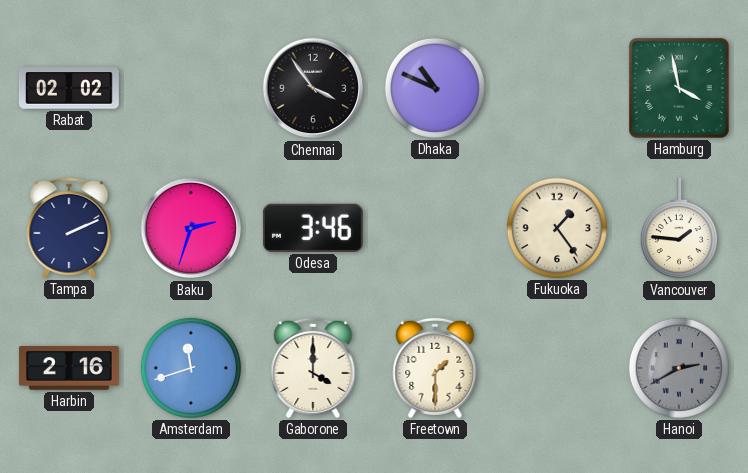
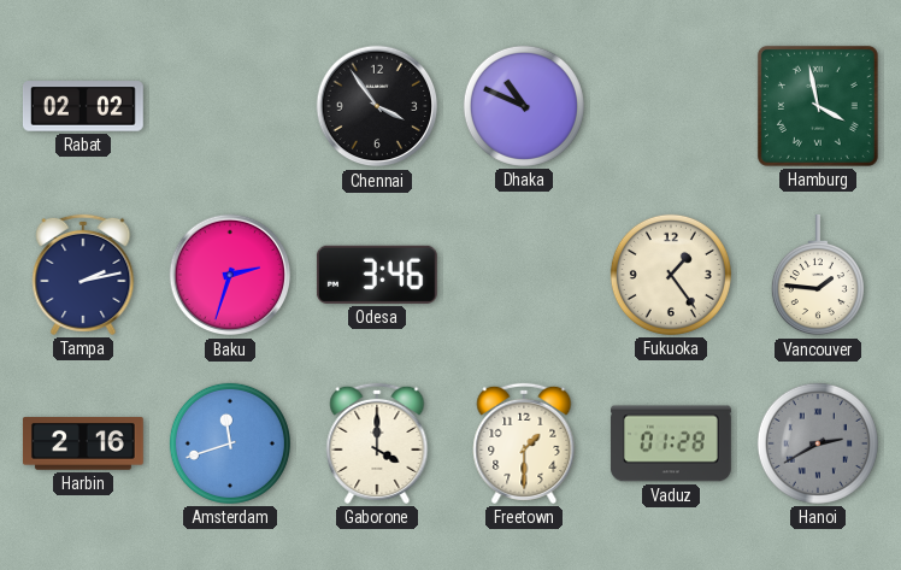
Tampa: 2:11 -> 2:13 (83, 275)
Vaduz: none -> 01:28 (671, 443)
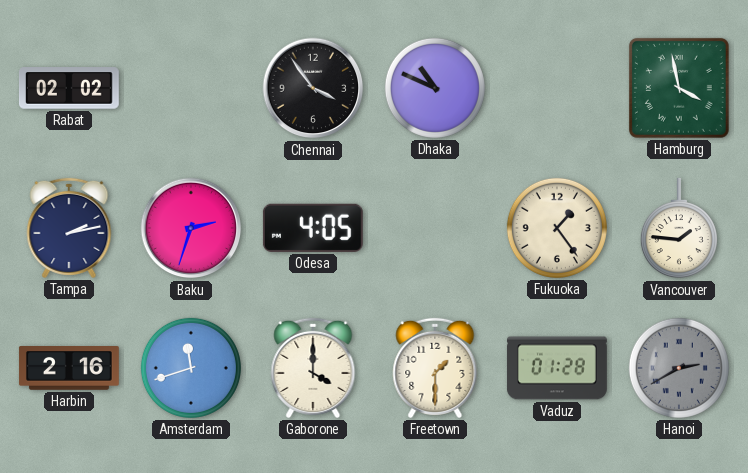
Odesa: 3:46 -> 4:05 (313, 228)
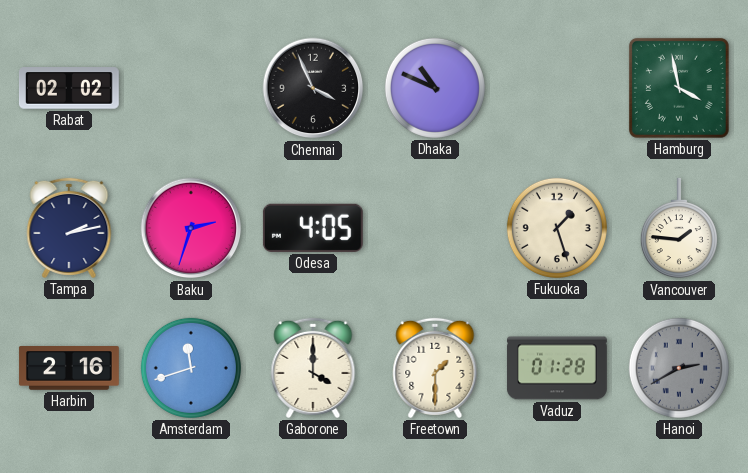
Chennai: 3:54 -> 3:56 (313, 88)
Fukuoka: 1:24 -> 1:27 (557, 228)
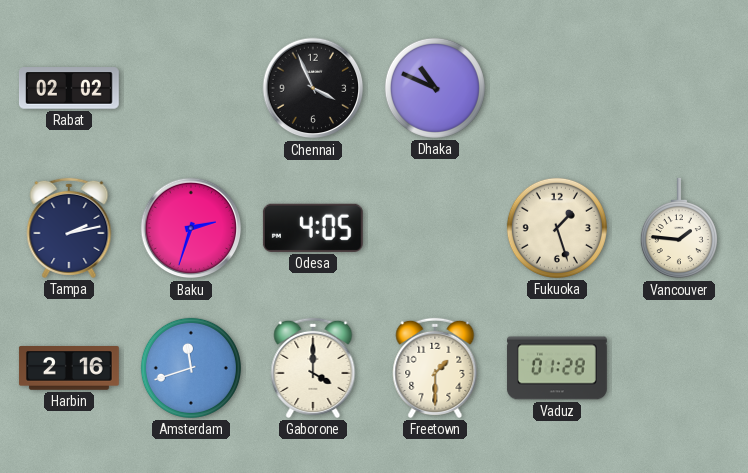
Hamburg: 3:58 -> none (679, 88)
Hanoi: 2:40 -> none (679, 368)
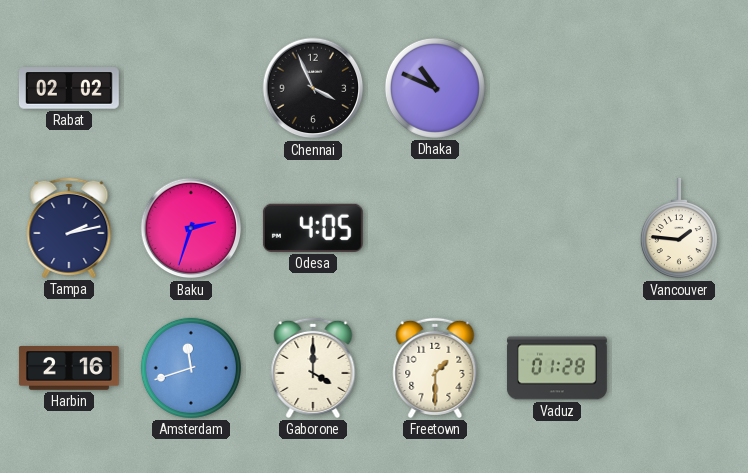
Fukuoka: 1:27 -> none (557, 228)
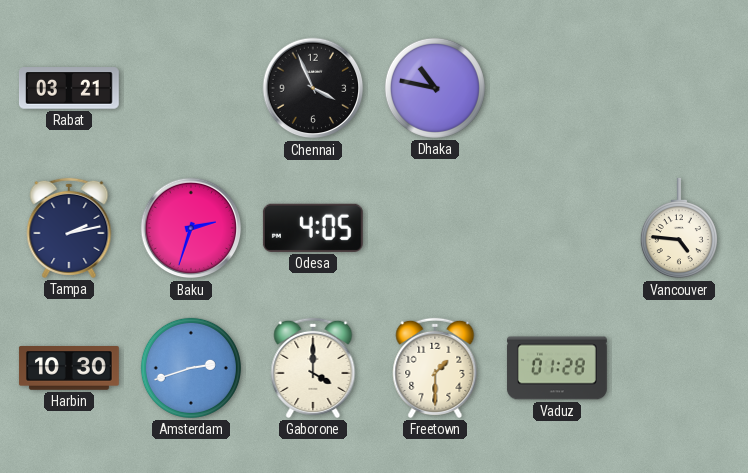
Rabat: 02:02 -> 03:21 (69, 88)
Dhaka: 10:49 -> 10:47 (435, 88)
Vancouver: 1:46 -> 4:46 (679, 228)
Harbin: 2:16 -> 10:30 (69, 369)
Amsterdam: 11:42 -> 2:42 (191, 368)
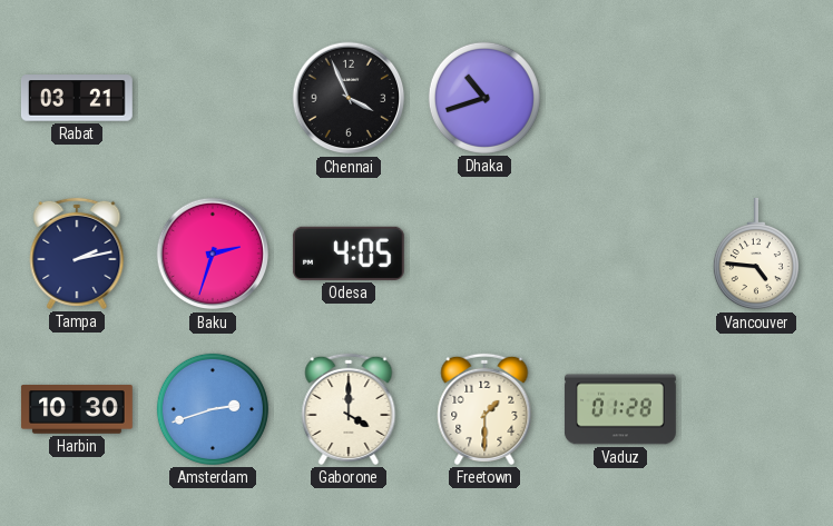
Dhaka: 10:47 -> 10:42 (484, 98)
